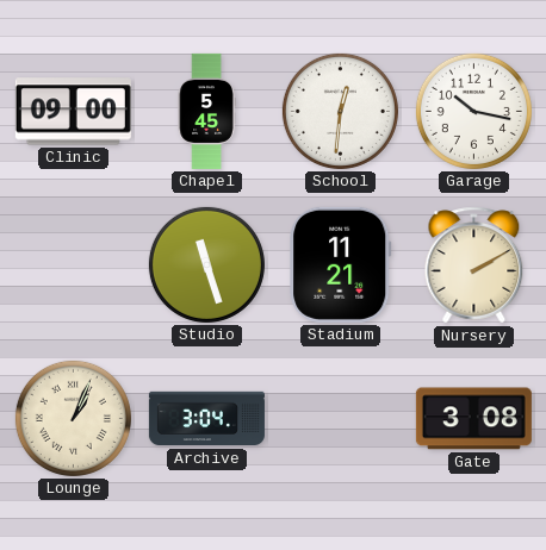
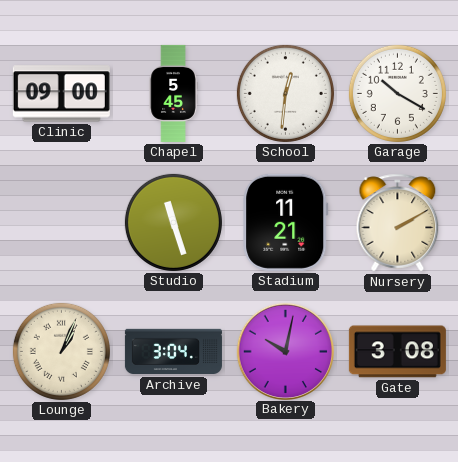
Garage: 10:17 -> 10:20 (397, 93)
Bakery: none -> 10:02 (285, 351)
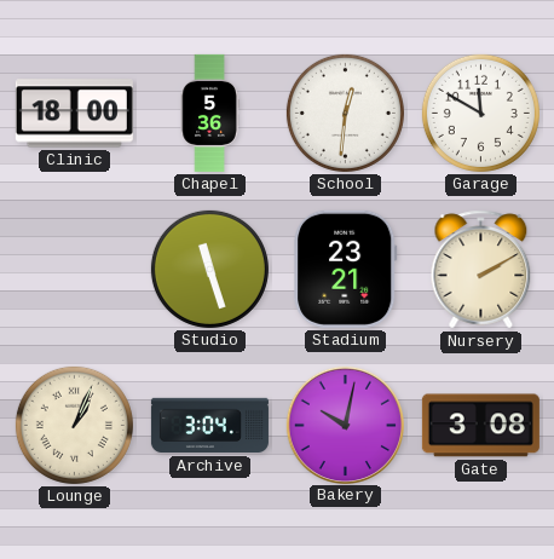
Clinic: 09:00 -> 18:00 (74, 114)
Chapel: 5:45 -> 5:36 (209, 113)
Garage: 10:20 -> 11:50 (480, 113)
Stadium: 11:21 -> 23:21 (346, 269)
